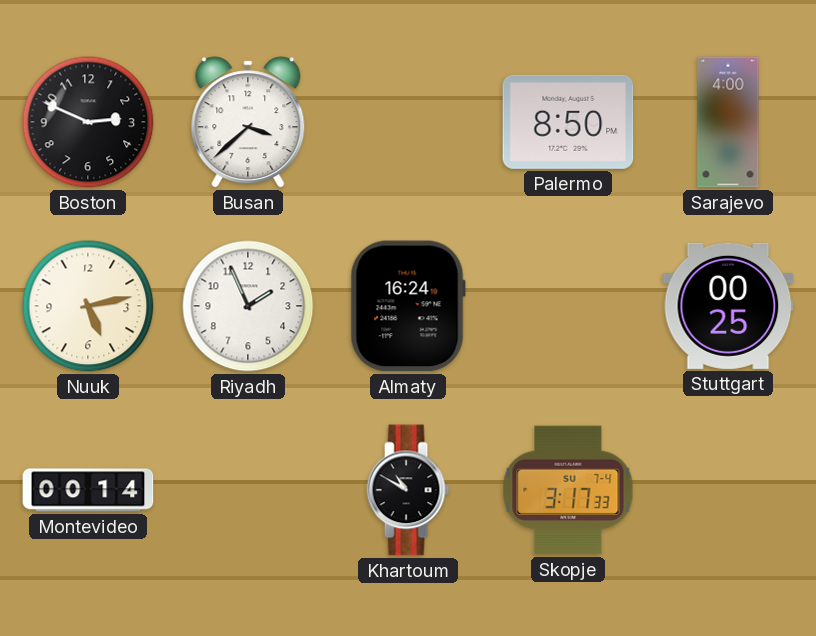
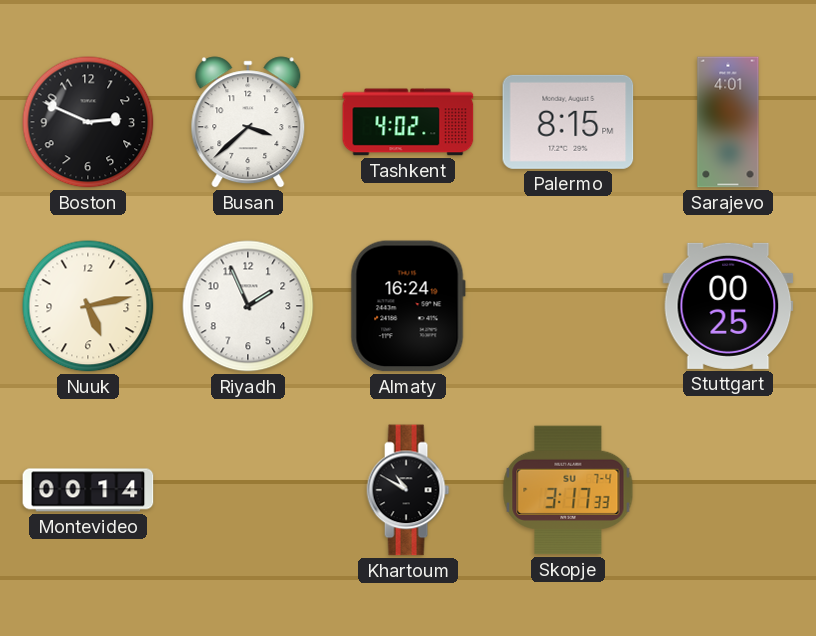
Tashkent: none -> 4:02 (408, 122)
Palermo: 8:50 -> 8:15 (568, 122)
Sarajevo: 4:00 -> 4:01 (728, 122)
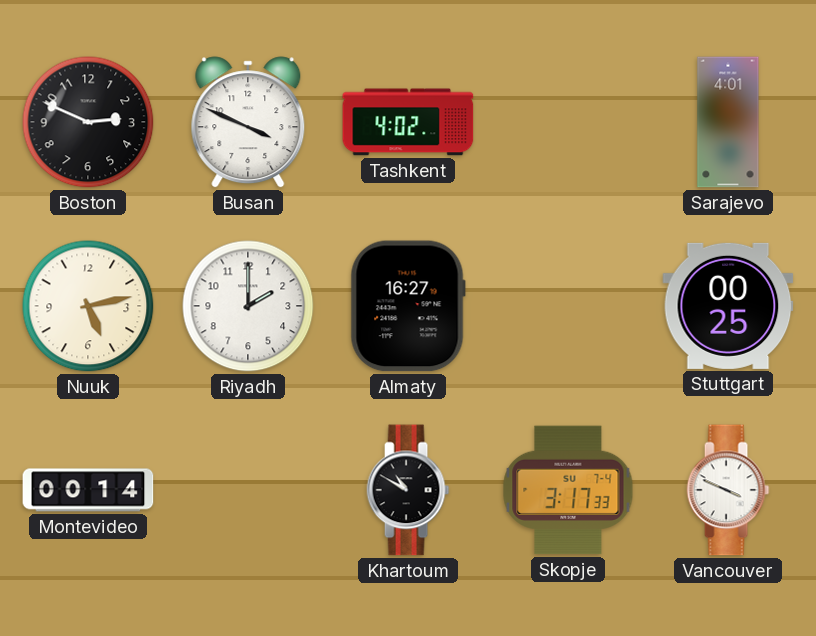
Busan: 3:38 -> 3:49 (248, 122)
Palermo: 8:15 -> none (568, 122)
Riyadh: 1:56 -> 2:00 (248, 306)
Almaty: 16:24 -> 16:27 (408, 306)
Vancouver: none -> 3:49 (728, 490)
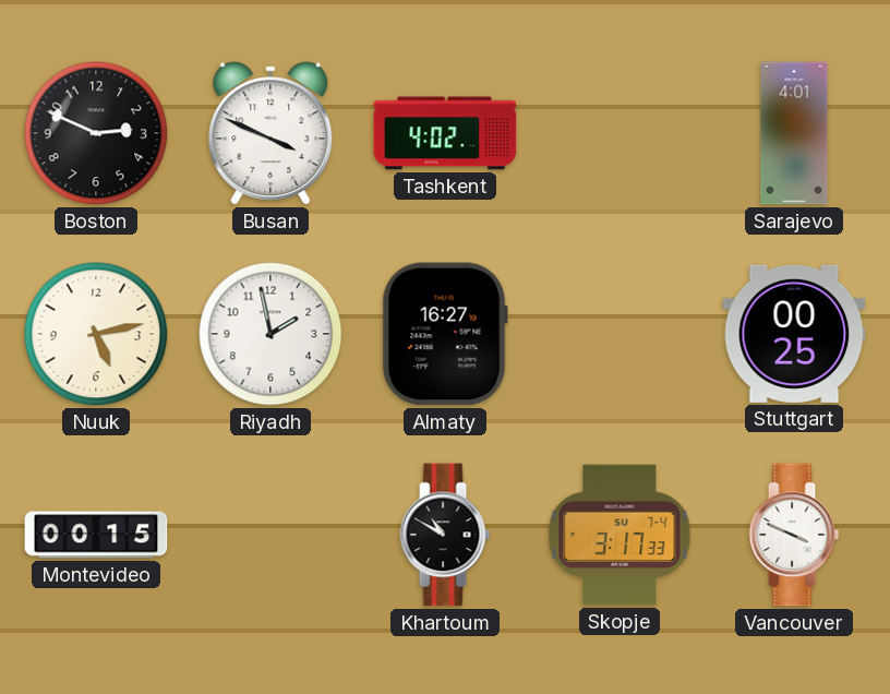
Riyadh: 2:00 -> 1:58 (270, 334)
Montevideo: 00:14 -> 00:15 (96, 535)
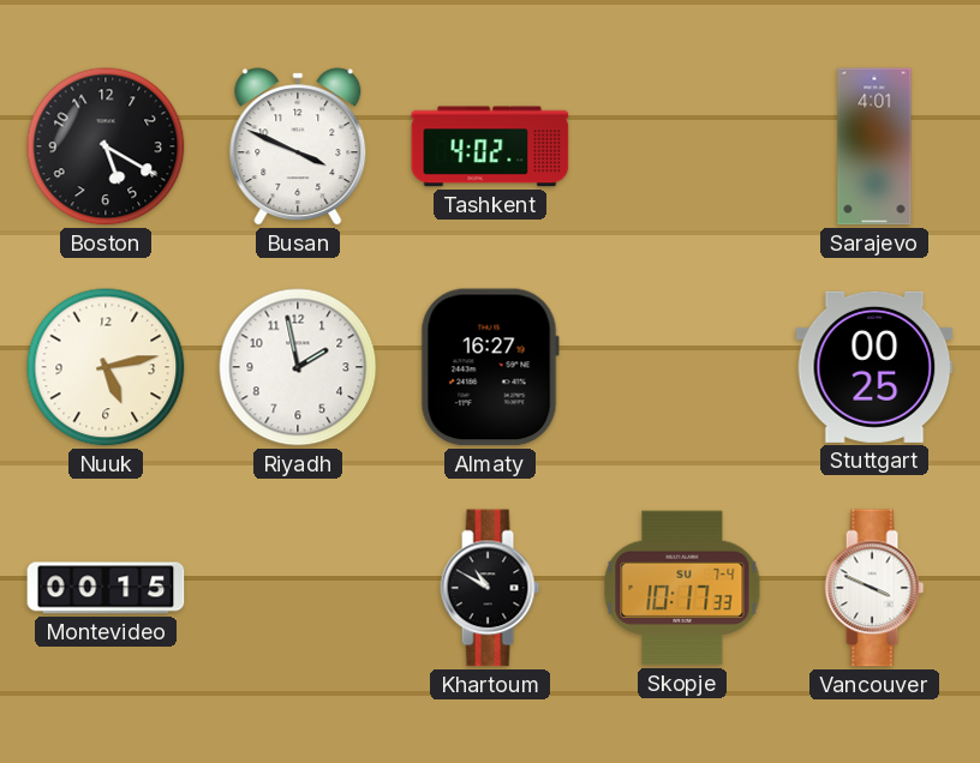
Boston: 2:49 -> 5:20 (106, 146)
Skopje: 3:17 -> 10:17 (682, 588)
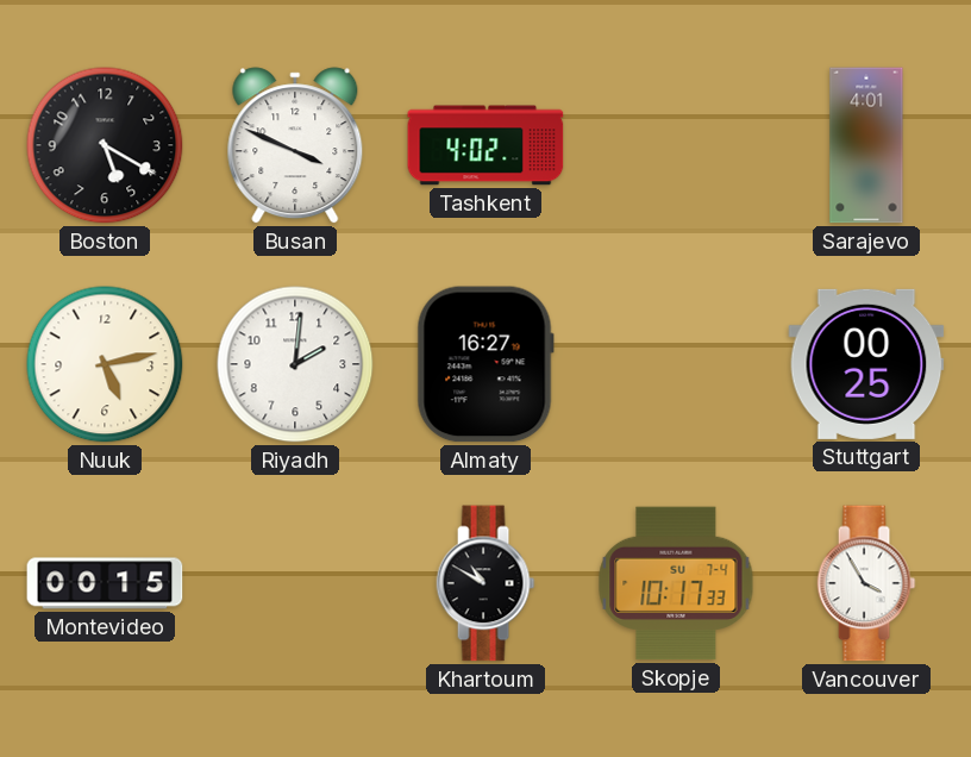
Riyadh: 1:58 -> 2:01 (295, 364)
Vancouver: 3:49 -> 3:55 (866, 583)
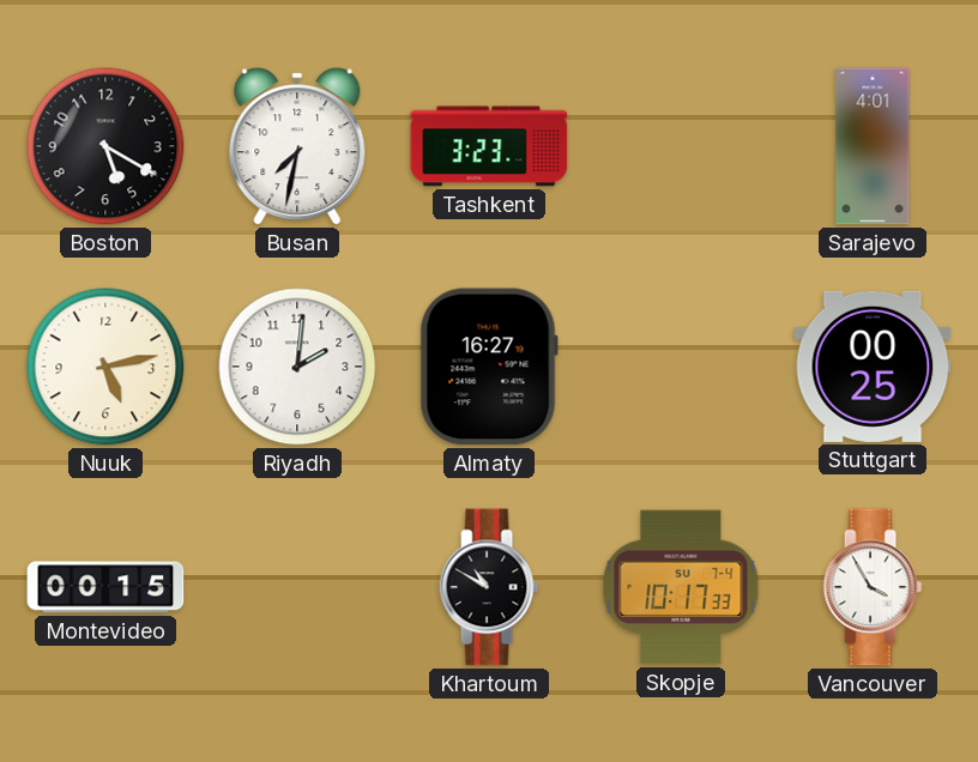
Busan: 3:49 -> 7:32 (297, 146)
Tashkent: 4:02 -> 3:23 (489, 146)
